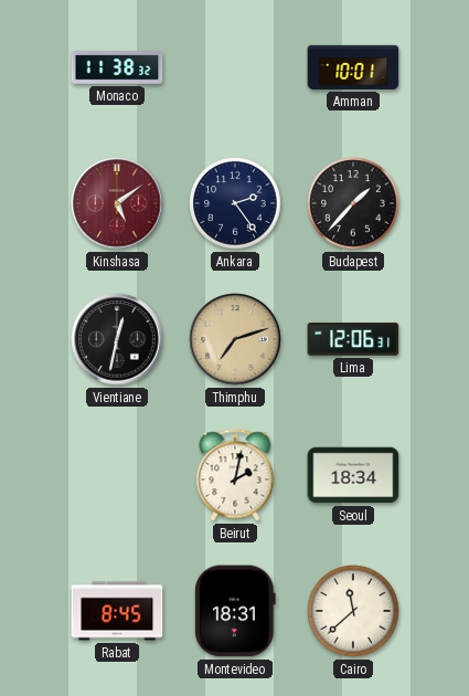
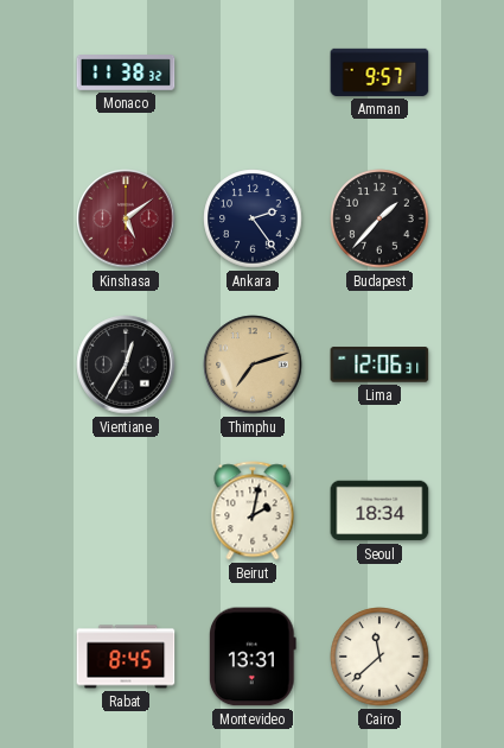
Amman: 10:01 -> 9:57 (379, 72)
Vientiane: 12:32 -> 12:35 (126, 365)
Montevideo: 18:31 -> 13:31 (253, 657)
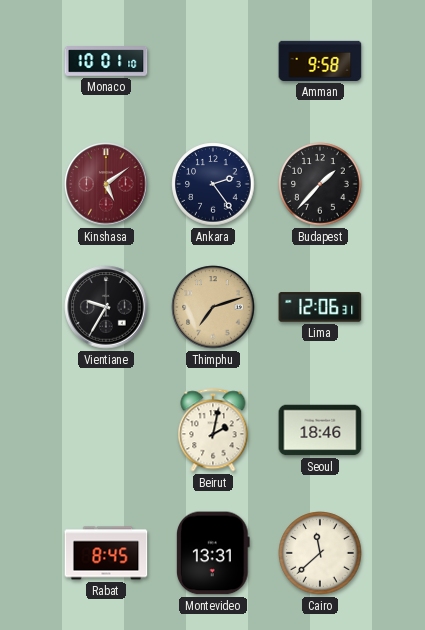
Monaco: 11:38 -> 10:01 (106, 61)
Amman: 9:57 -> 9:58 (320, 61)
Vientiane: 12:35 -> 9:35 (106, 307)
Seoul: 18:34 -> 18:46 (320, 430)
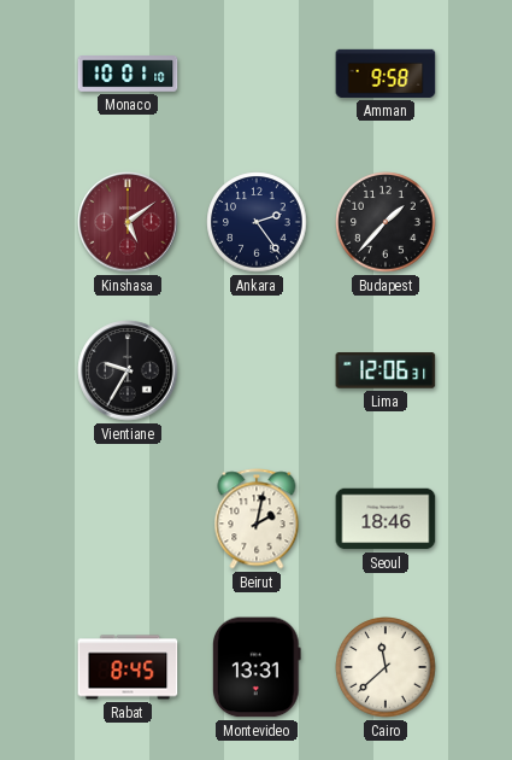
Thimphu: 7:12 -> none (213, 307)
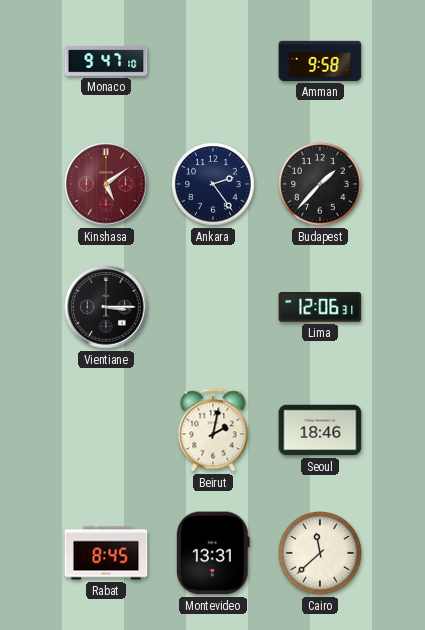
Monaco: 10:01 -> 9:47 (106, 61)
Vientiane: 9:35 -> 3:15 (106, 307)
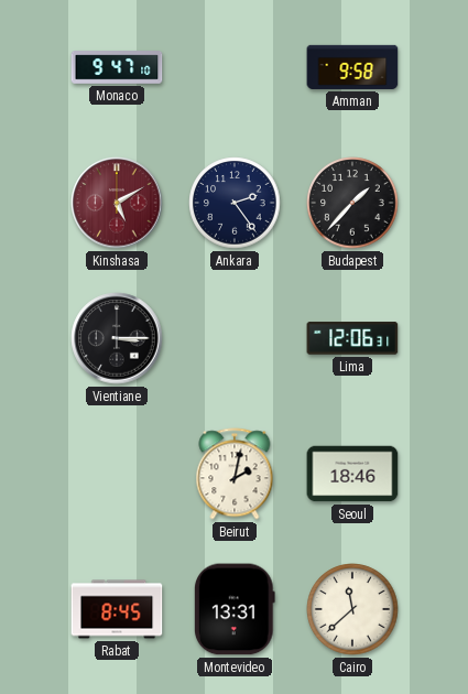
Kinshasa: 5:09 -> 5:10 (117, 203)
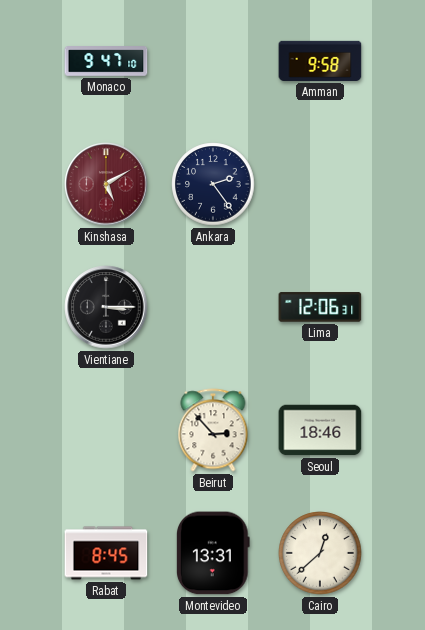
Budapest: 1:37 -> none (352, 203)
Beirut: 2:02 -> 2:53 (213, 430)
Cairo: 11:38 -> 12:38 (320, 553)
